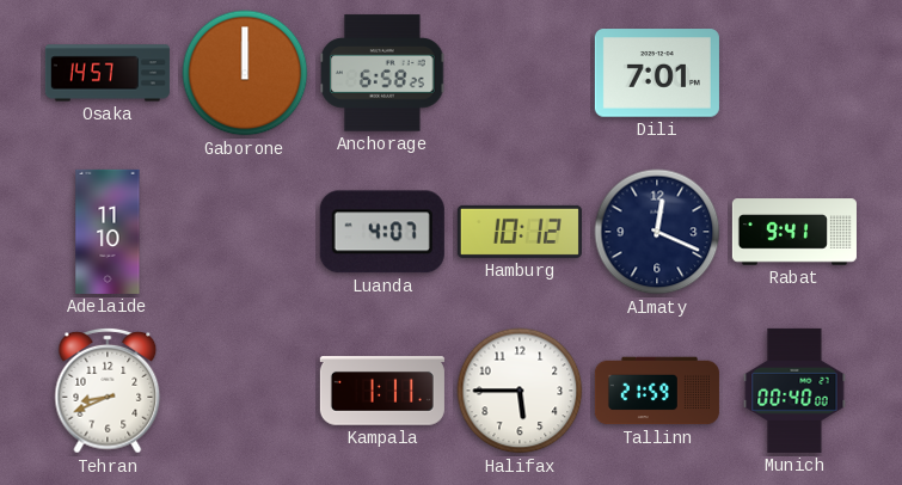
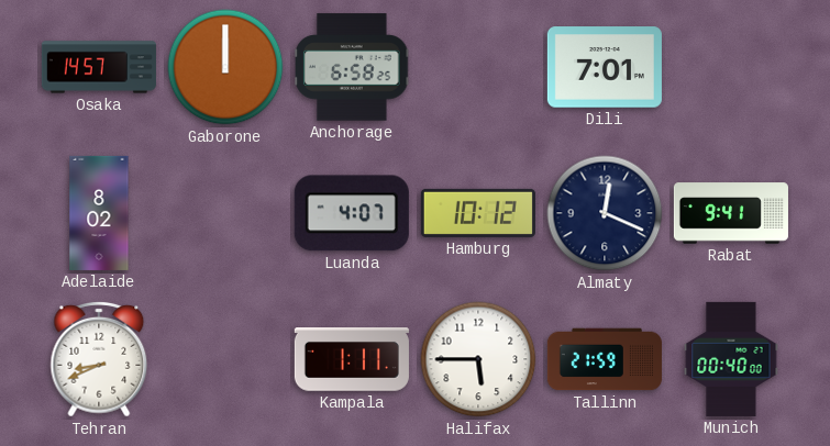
Adelaide: 11:10 -> 8:02 (99, 213)
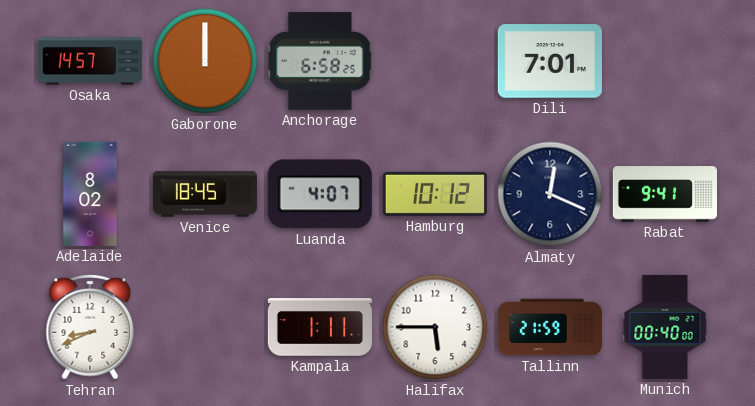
Venice: none -> 18:45 (205, 194)
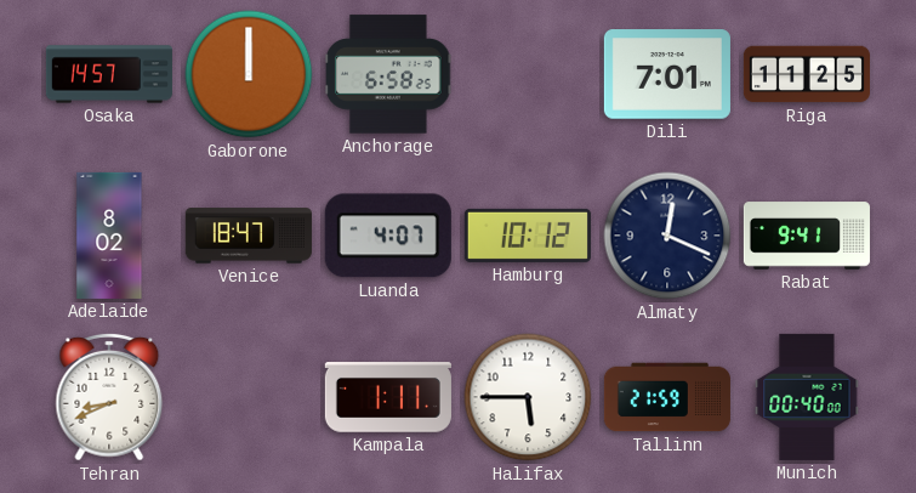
Riga: none -> 11:25 (807, 74)
Venice: 18:45 -> 18:47 (249, 236)
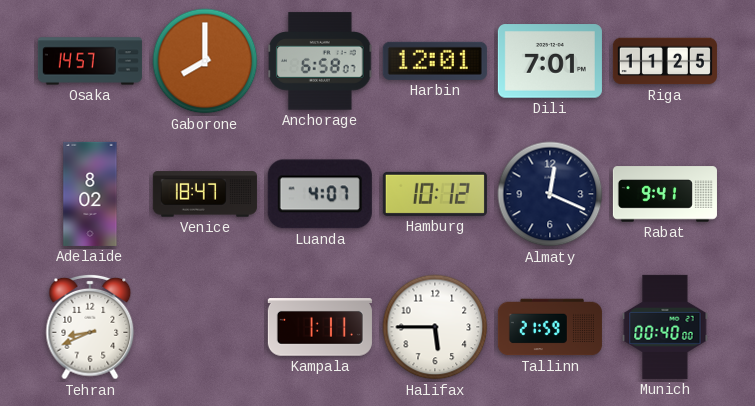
Gaborone: 12:00 -> 8:00 (205, 61)
Anchorage: 6:58:25 -> 6:58:07 (320, 61)
Harbin: none -> 12:01 (435, 61)
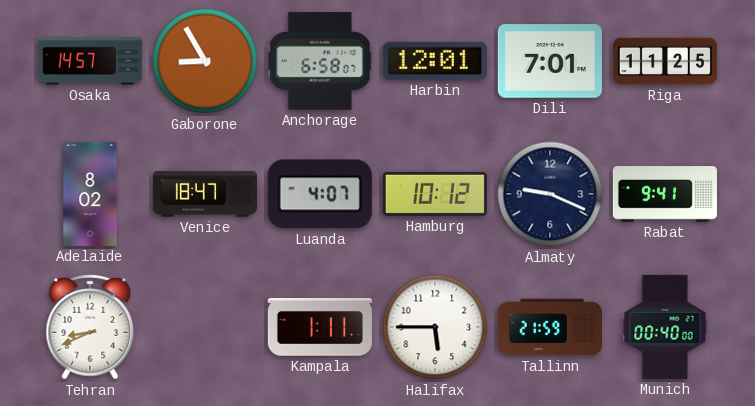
Gaborone: 8:00 -> 8:55 (205, 61)
Almaty: 12:19 -> 9:19 (550, 194)
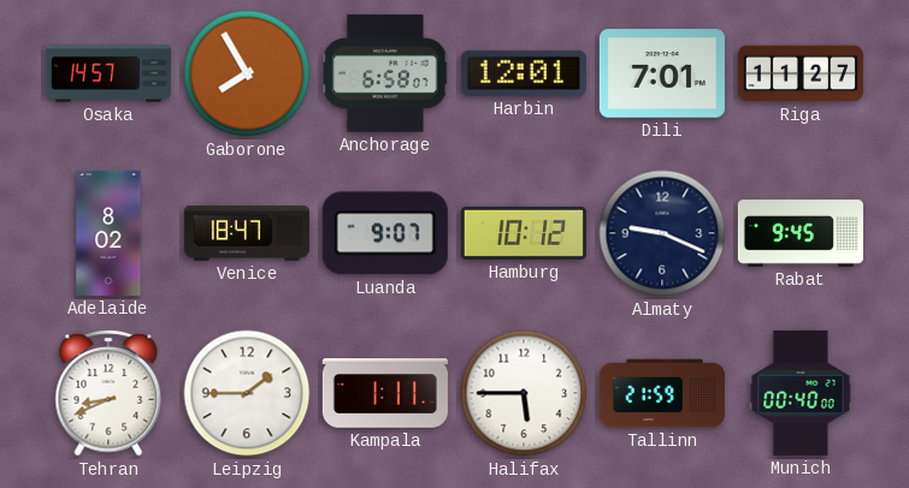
Gaborone: 8:55 -> 7:55 (247, 73)
Riga: 11:25 -> 11:27 (801, 73)
Luanda: 4:07 -> 9:07 (385, 233)
Rabat: 9:41 -> 9:45 (801, 233)
Leipzig: none -> 1:45 (247, 393)
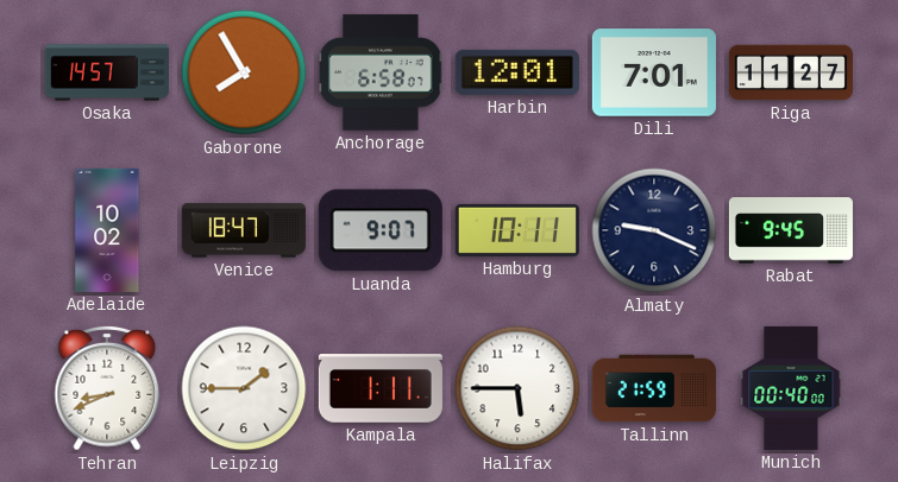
Adelaide: 8:02 -> 10:02 (107, 230)
Hamburg: 10:12 -> 10:11 (517, 230)
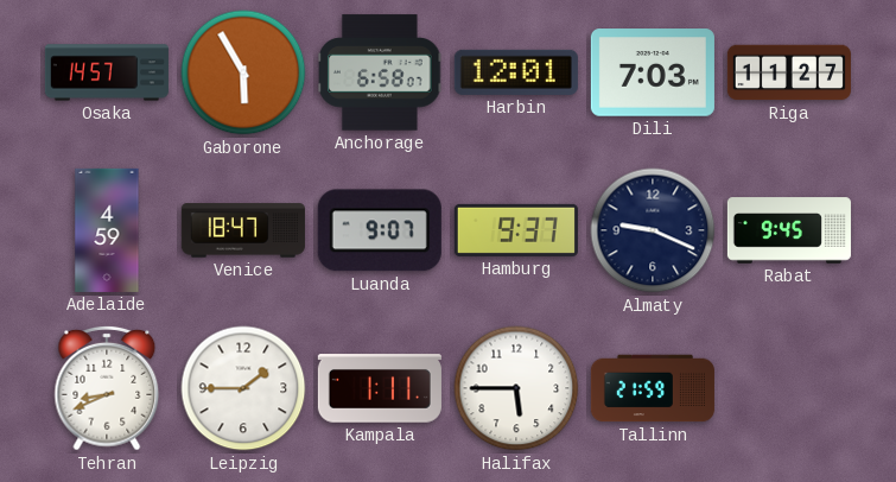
Gaborone: 7:55 -> 5:55 (243, 72)
Dili: 7:01 -> 7:03 (653, 72)
Adelaide: 10:02 -> 4:59 (107, 230)
Hamburg: 10:11 -> 9:37 (516, 230)
Munich: 00:40 -> none (791, 388)
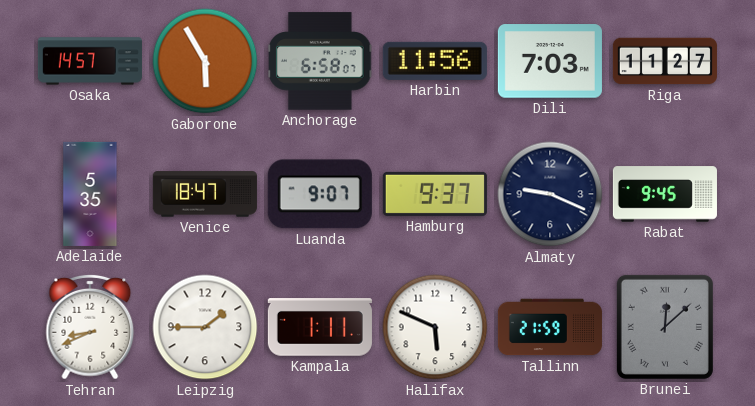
Harbin: 12:01 -> 11:56 (435, 61)
Adelaide: 4:59 -> 5:35 (90, 194)
Halifax: 5:45 -> 5:49 (435, 327)
Brunei: none -> 12:08 (665, 327)
